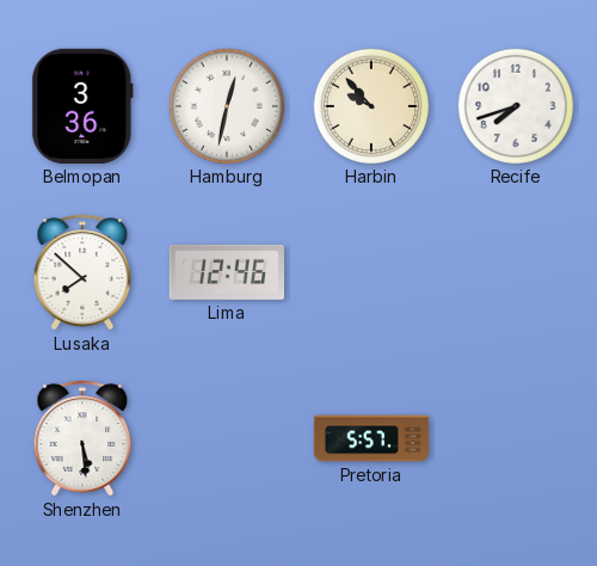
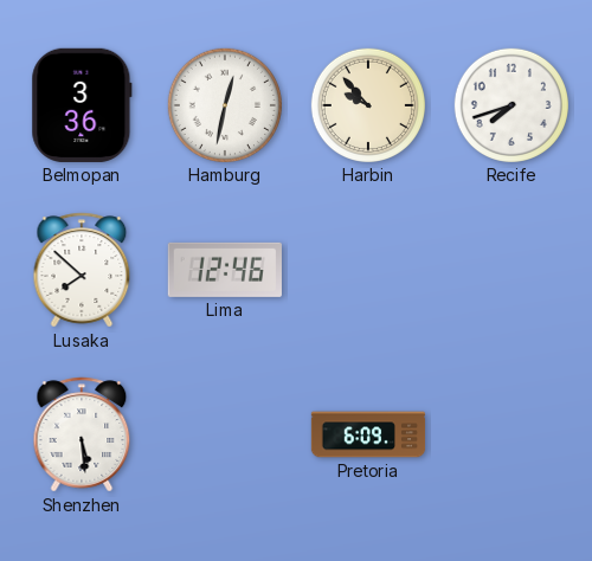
Pretoria: 5:57 -> 6:09 (368, 434)
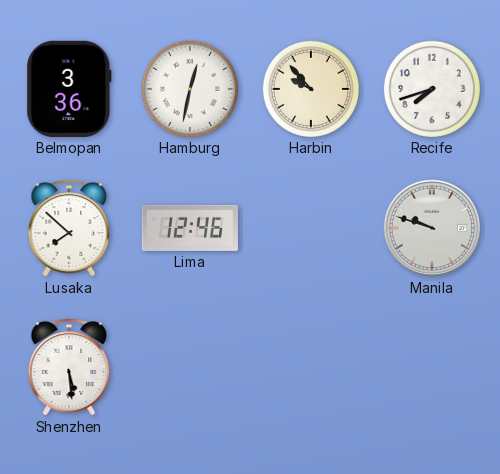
Manila: none -> 9:48 (432, 228)
Pretoria: 6:09 -> none (368, 434)
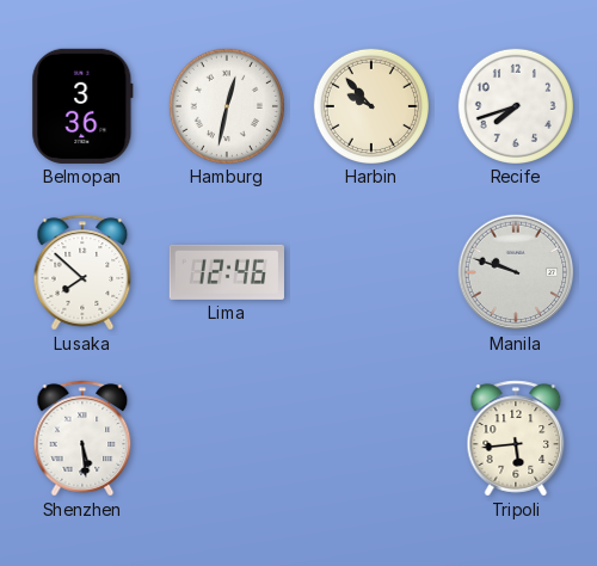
Tripoli: none -> 5:44 (516, 438)
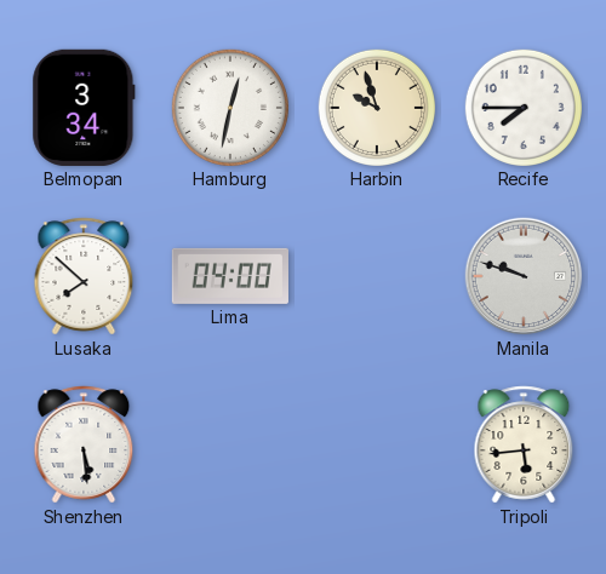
Belmopan: 3:36 -> 3:34 (84, 108)
Harbin: 9:53 -> 9:57 (376, 107)
Recife: 7:42 -> 7:45 (522, 107)
Lima: 12:46 -> 04:00 (230, 276)
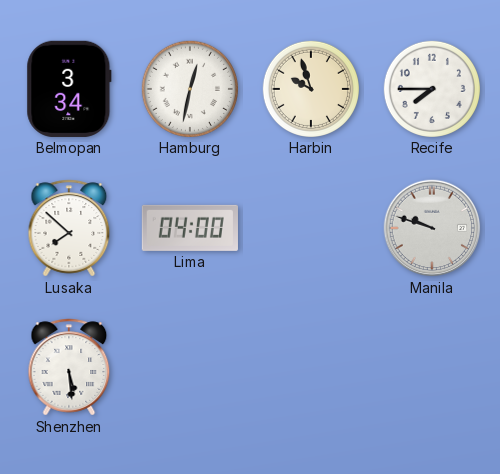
Tripoli: 5:44 -> none (524, 444)
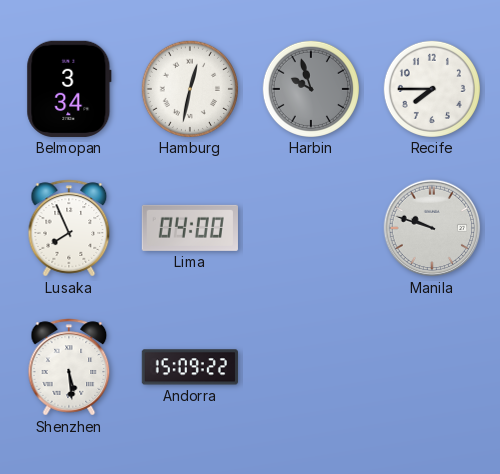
Harbin dial: cream -> grey (310, 88)
Lusaka: 7:52 -> 7:56 (69, 228)
Andorra: none -> 15:09 (190, 367)
